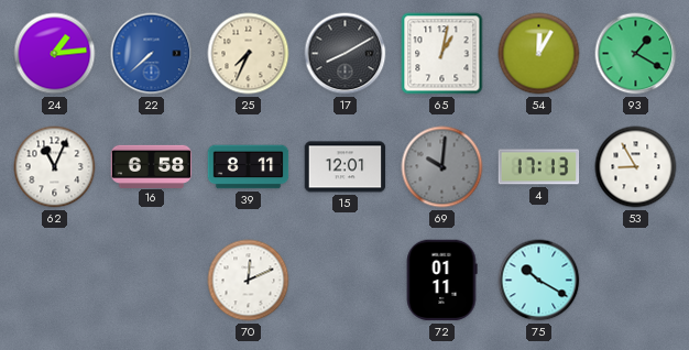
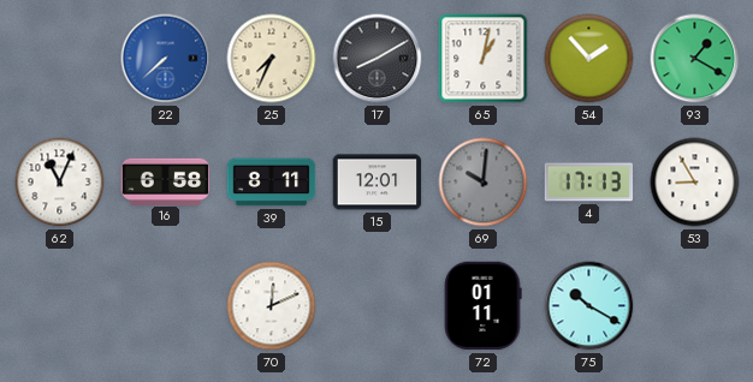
24: 1:14 -> none (55, 54)
54: 12:05 -> 1:53 (589, 59)
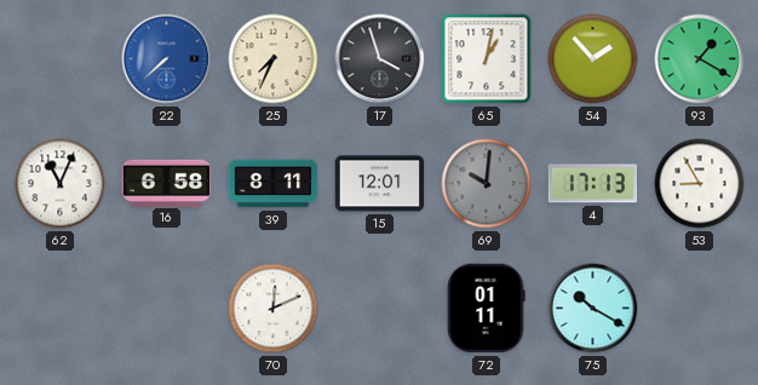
17: 8:10 -> 3:57 (380, 59)
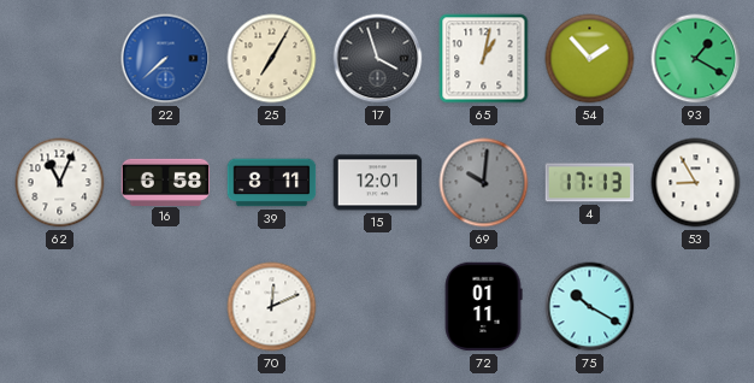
25: 7:34 -> 7:05 (272, 59)
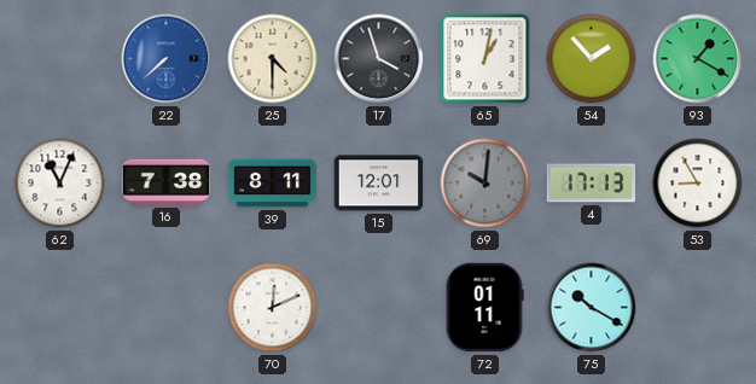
25: 7:05 -> 4:30 (273, 59)
16: 6:58 -> 7:38 (167, 182)
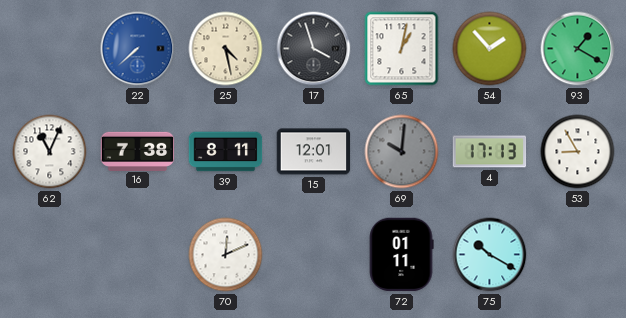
25: 4:30 -> 4:28 (226, 49)
